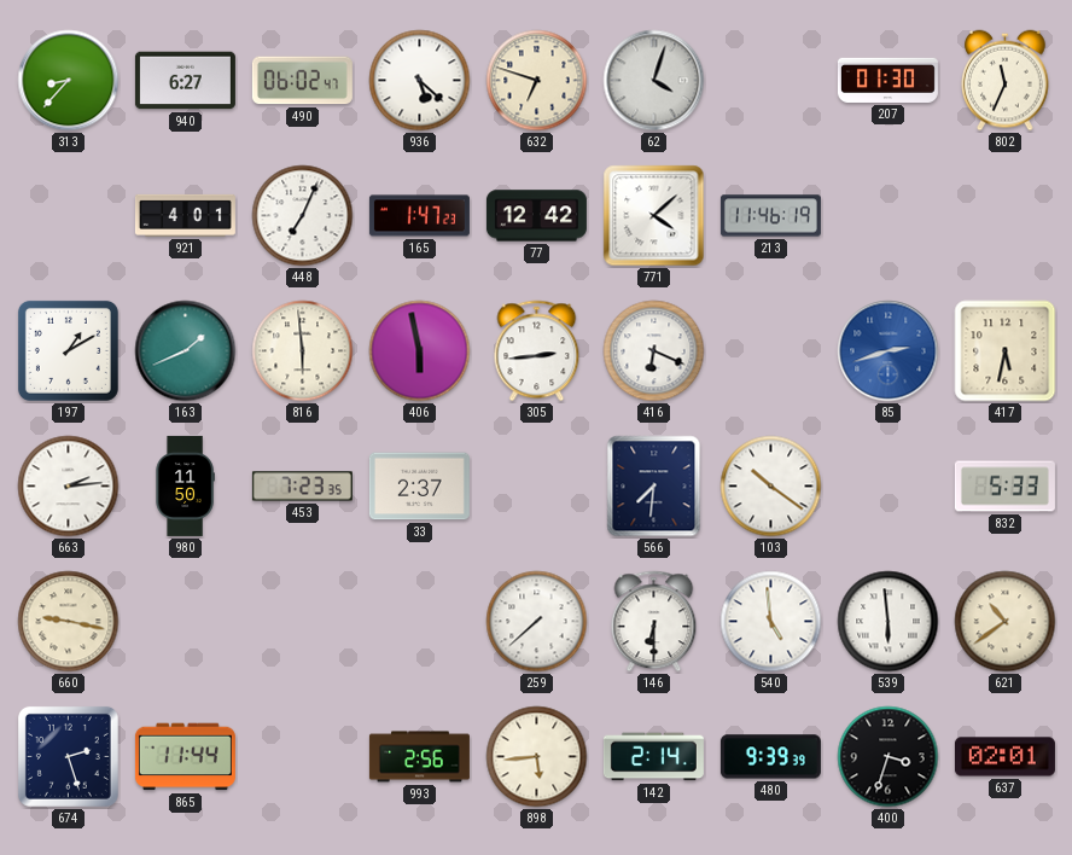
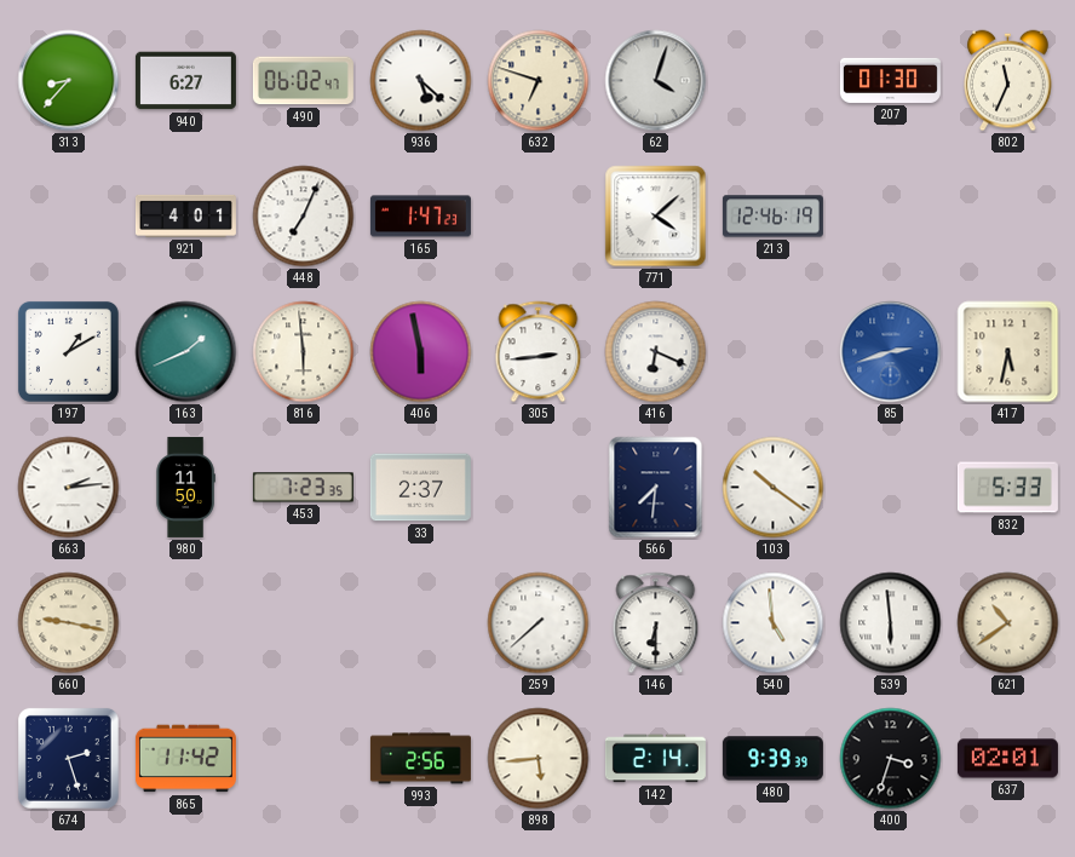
77: 12:42 -> none (536, 216)
213: 11:46 -> 12:46 (772, 217)
865: 11:44 -> 11:42 (185, 759)
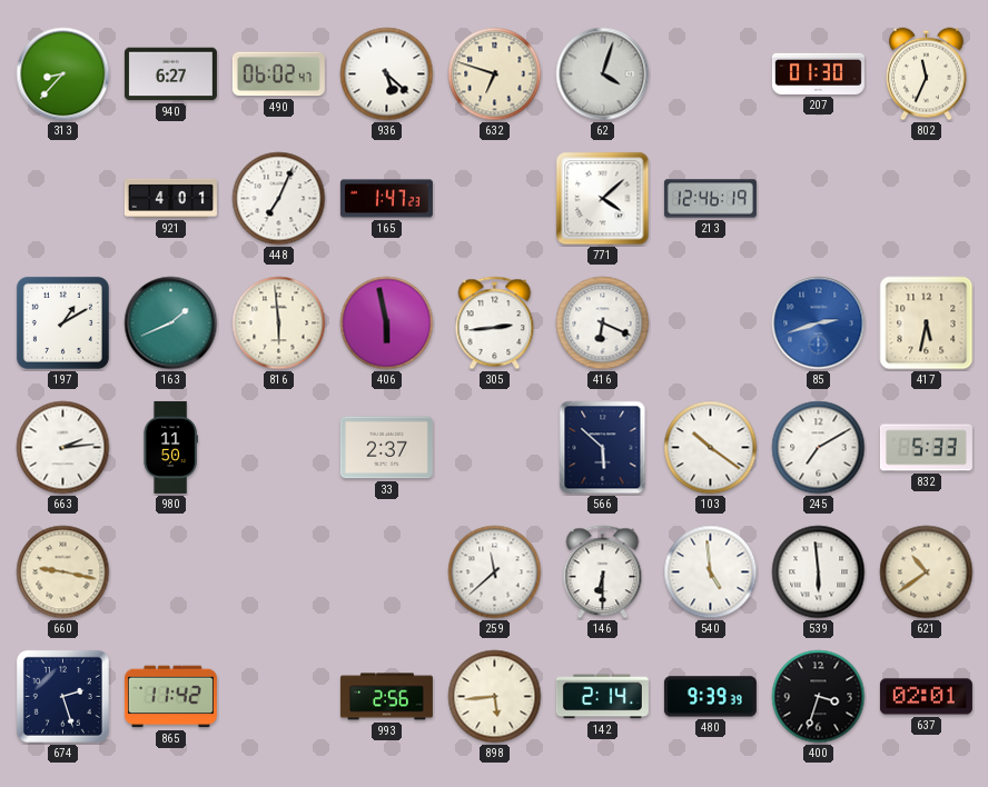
453: 7:23 -> none (303, 488)
566: 7:31 -> 5:52 (603, 448)
245: none -> 7:10 (819, 448)
259: 7:38 -> 11:38 (495, 572)
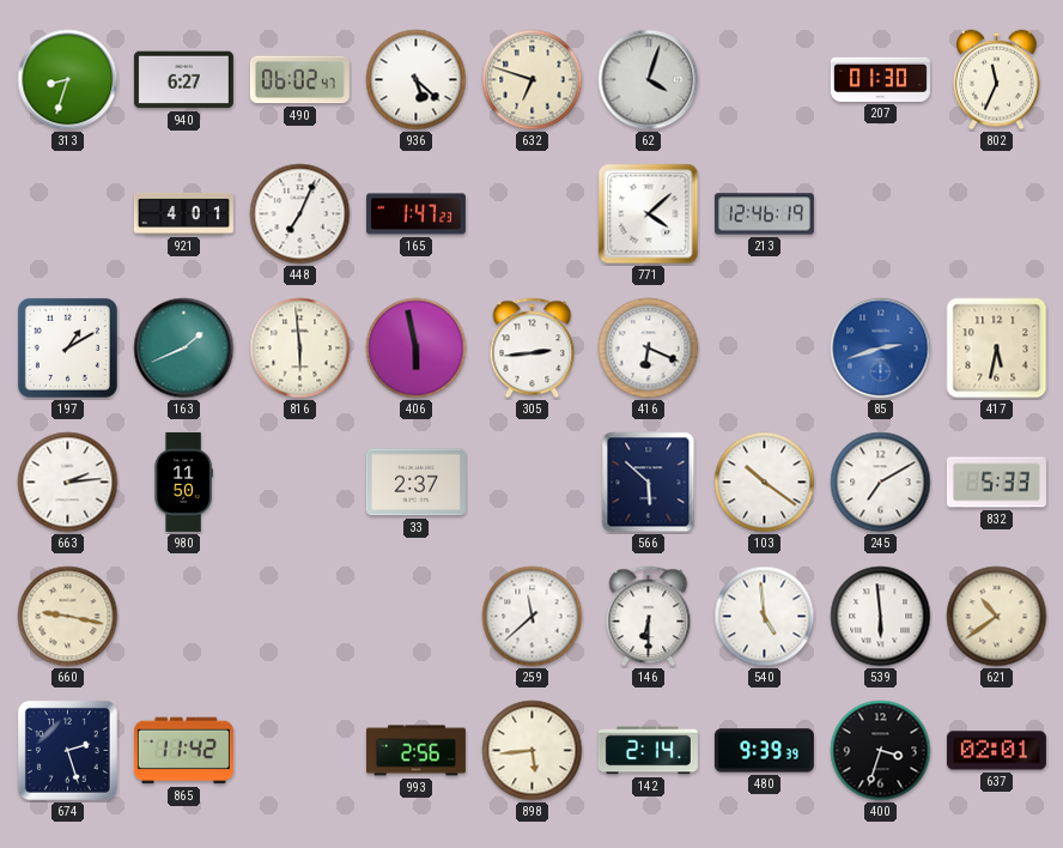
313: 8:37 -> 8:33 (68, 80)
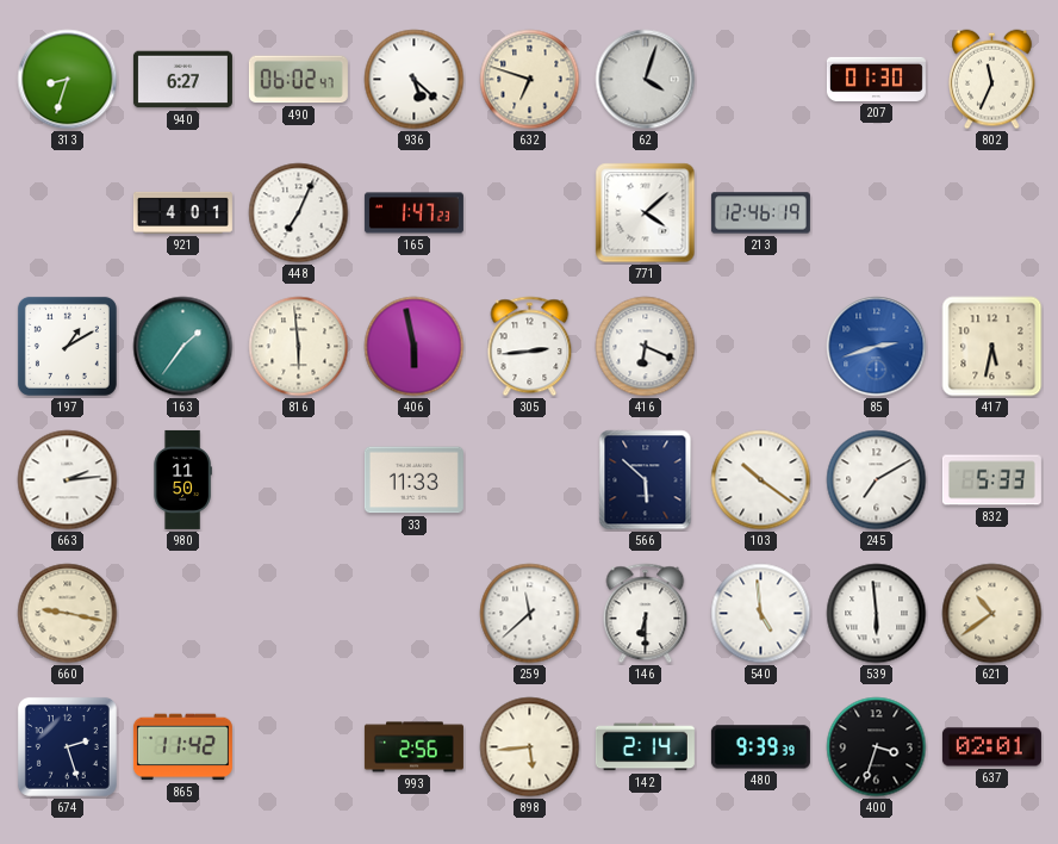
163: 1:41 -> 1:36 (183, 347)
33: 2:37 -> 11:33 (413, 480)
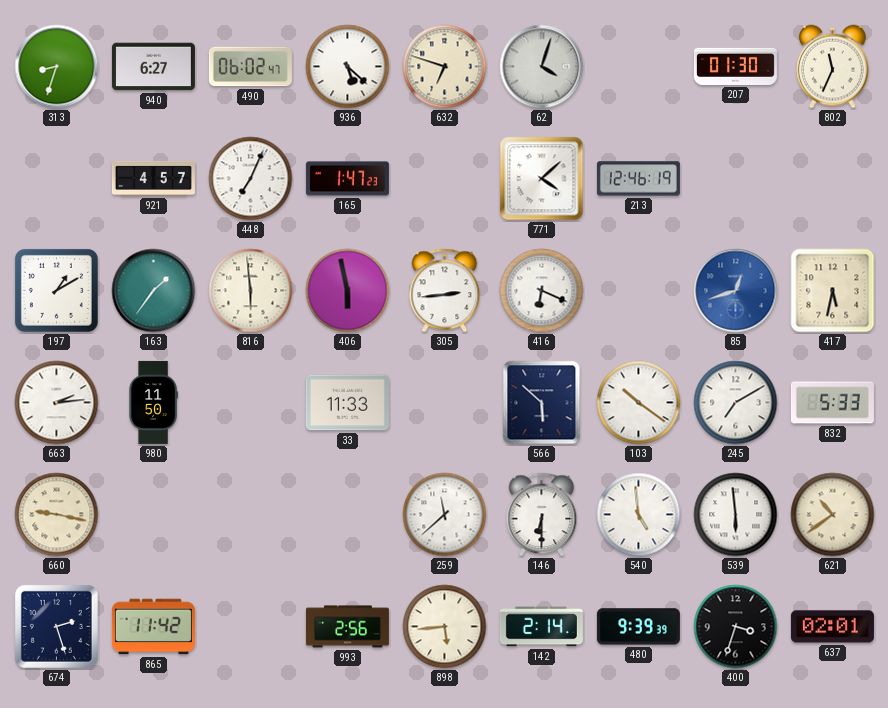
921: 4:01 -> 4:57 (153, 178)
85: 2:42 -> 12:42 (736, 291)
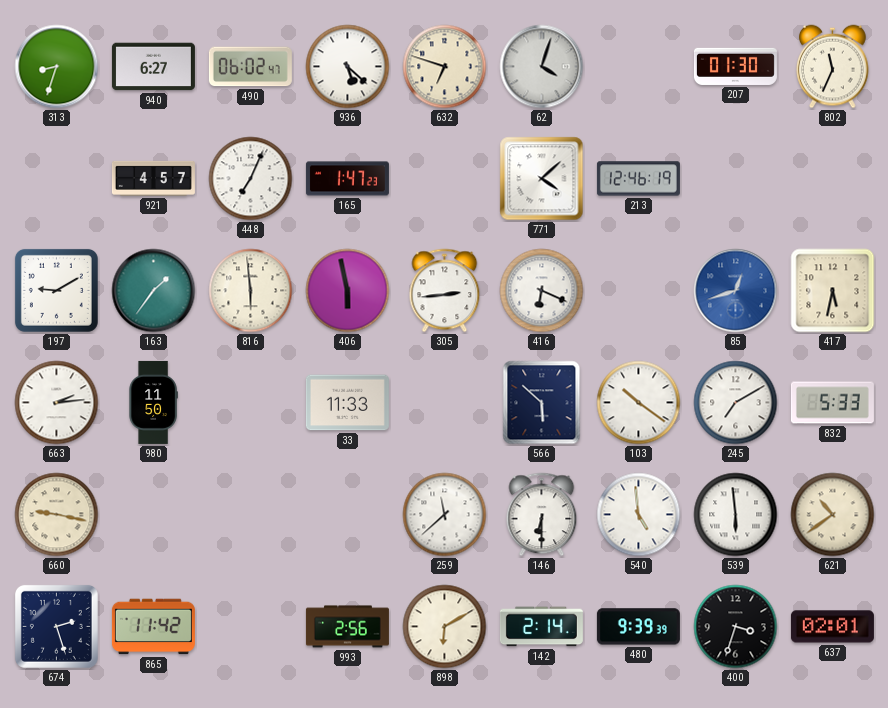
197: 1:10 -> 9:10 (56, 290)
898: 5:44 -> 6:10 (445, 627)
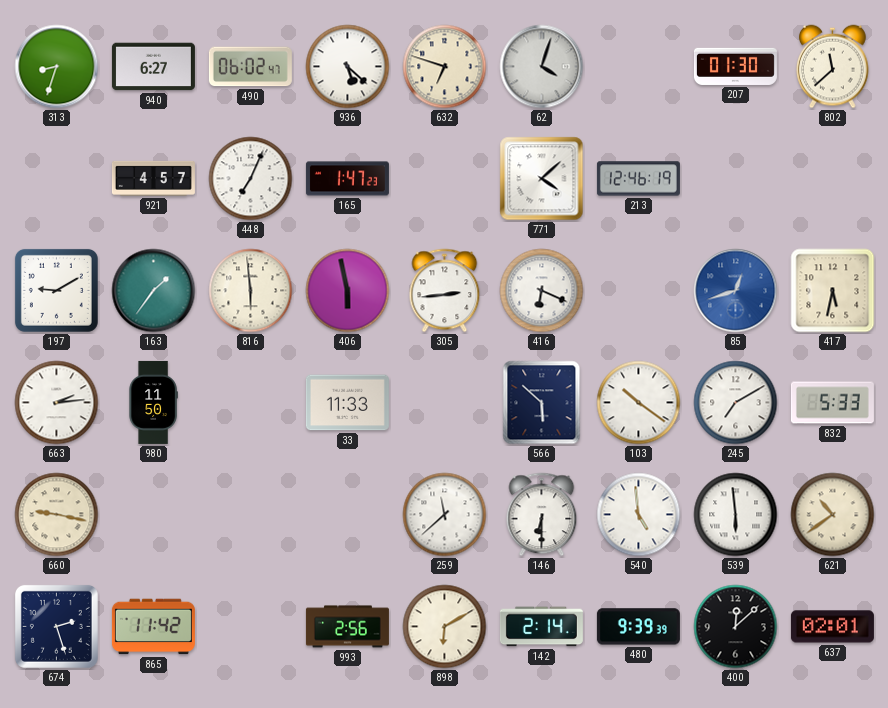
802: 11:34 -> 11:38 (833, 67)
400: 3:33 -> 12:08 (736, 627)
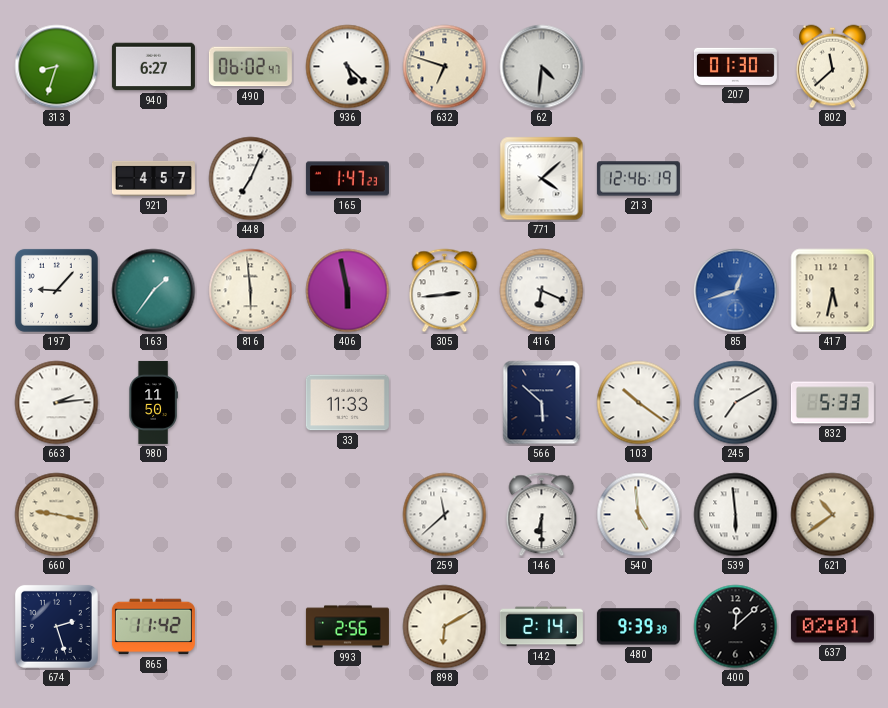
62: 4:03 -> 4:31 (542, 67)
197: 9:10 -> 9:07 (56, 290)
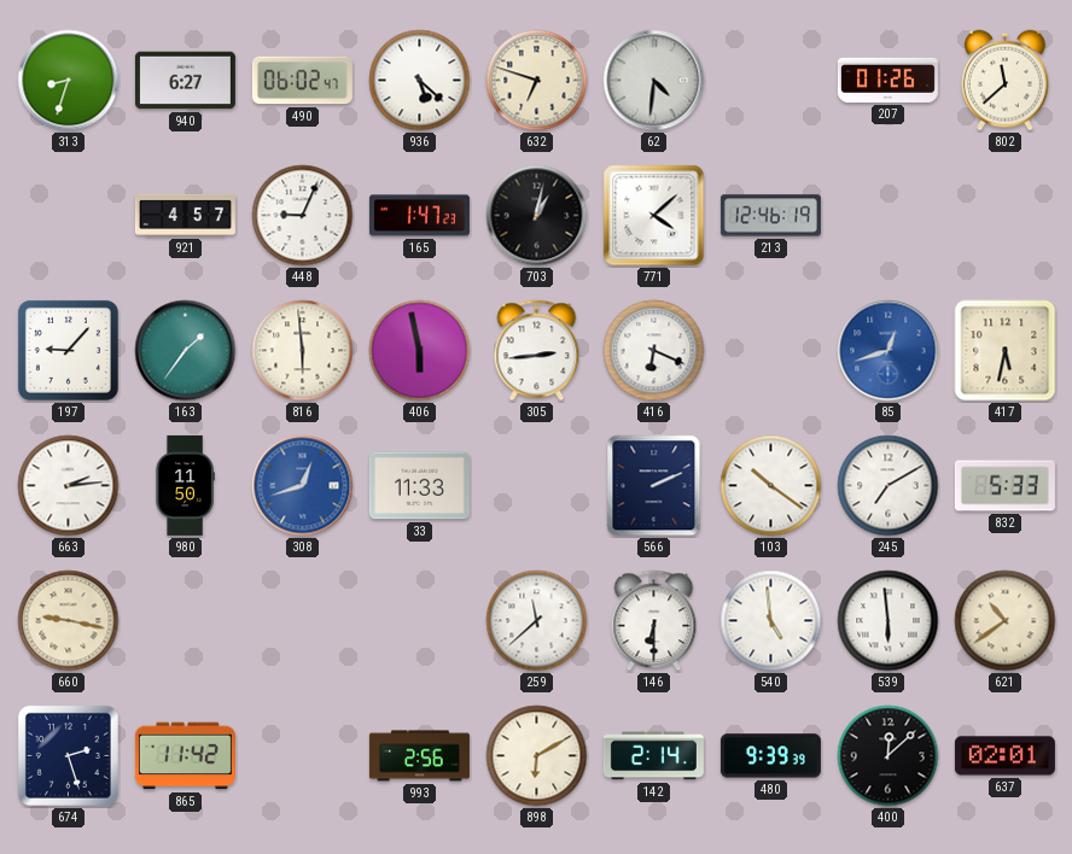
207: 01:30 -> 01:26 (887, 80)
448: 7:04 -> 9:04 (303, 216)
703: none -> 1:02 (537, 216)
308: none -> 12:42 (303, 486)
566: 5:52 -> 2:11 (654, 486)
